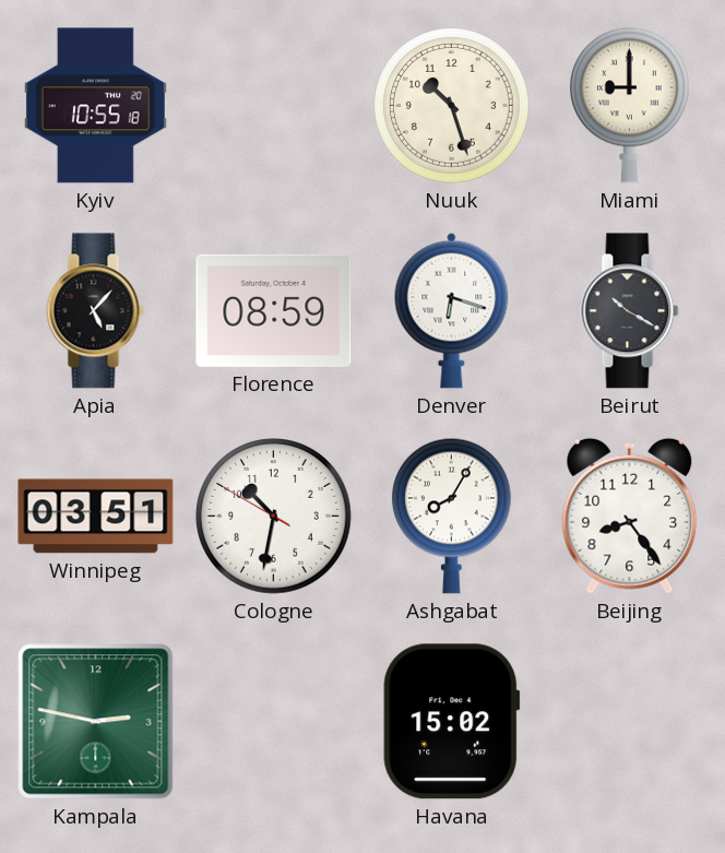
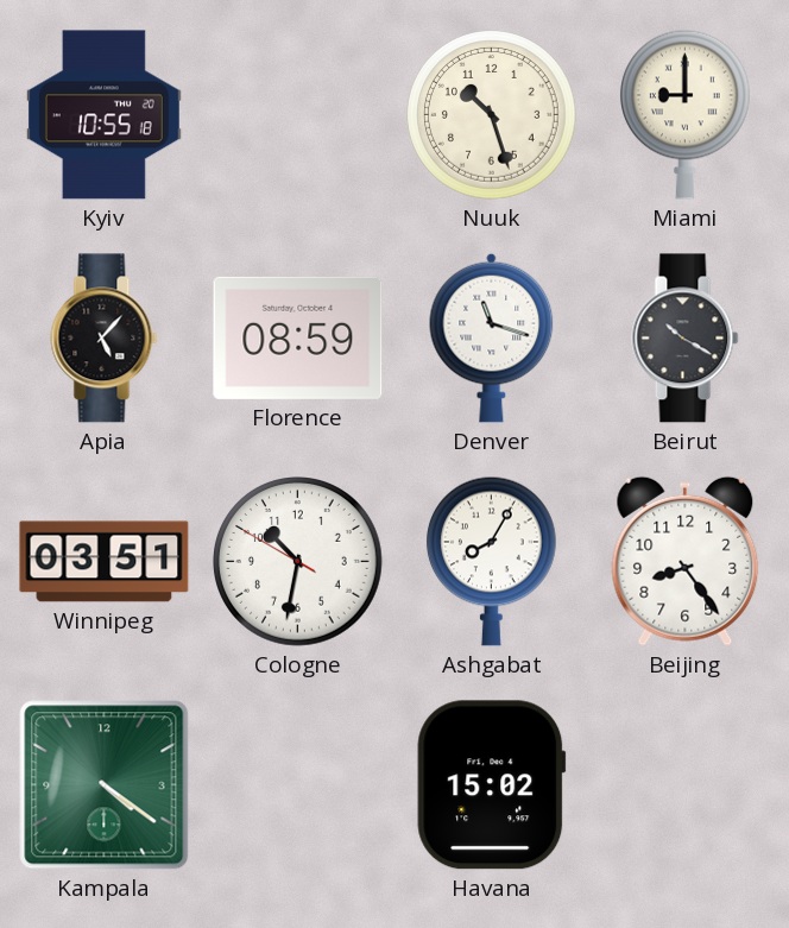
Denver: 6:18 -> 11:18 (492, 337)
Kampala: 2:47 -> 4:21 (105, 785)
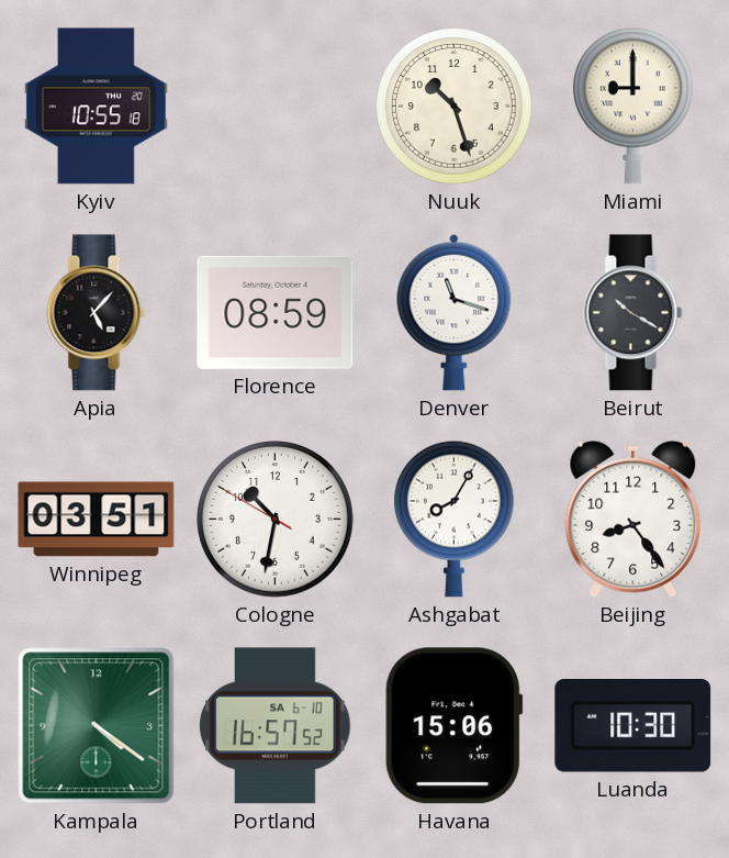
Portland: none -> 16:57 (276, 726)
Havana: 15:02 -> 15:06 (455, 726)
Luanda: none -> 10:30 (633, 726)
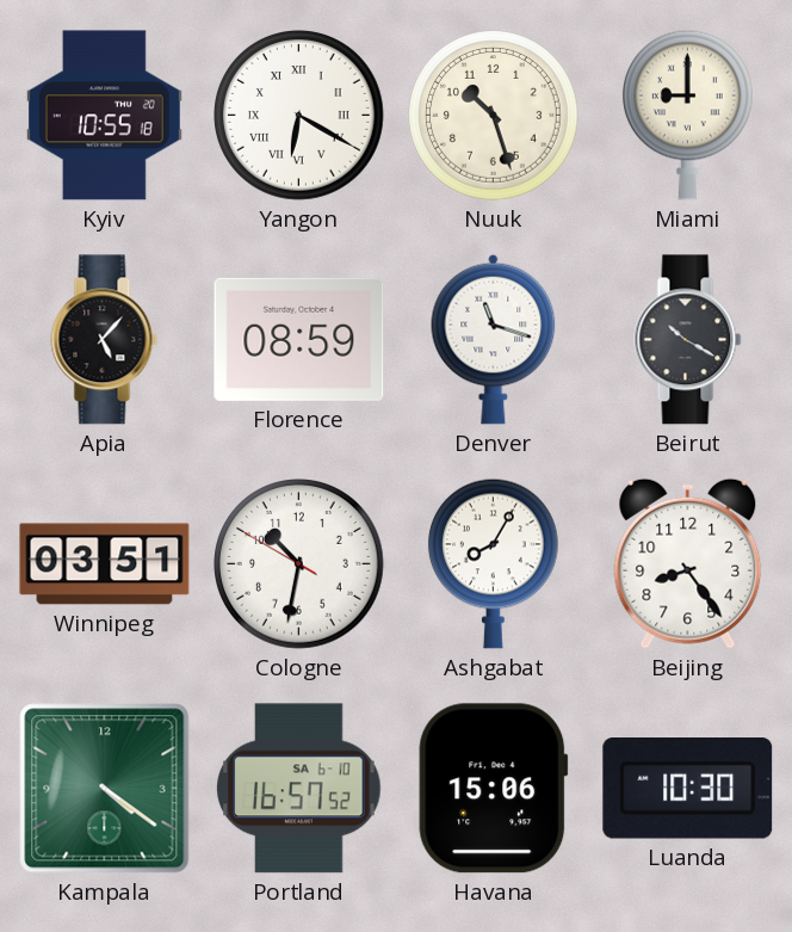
Yangon: none -> 6:20 (299, 116)
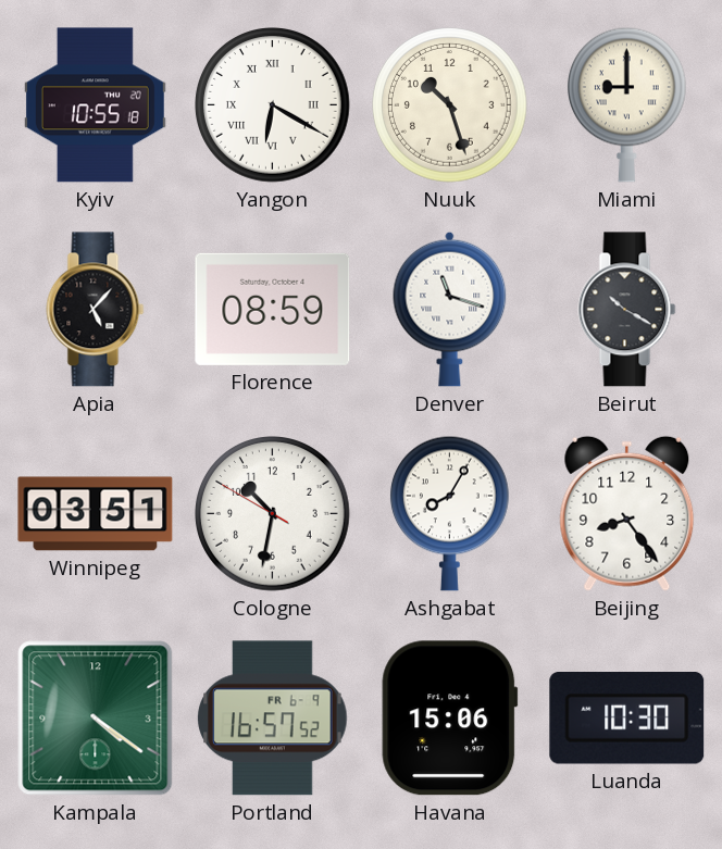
Portland date: SA 6-10 -> FR 6-9 (273, 719)
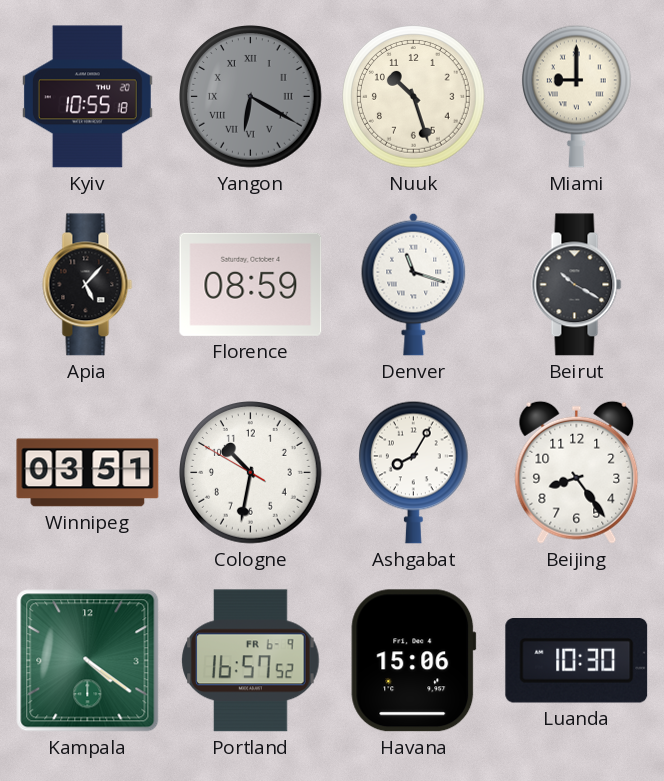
Yangon dial: white -> grey (251, 97)
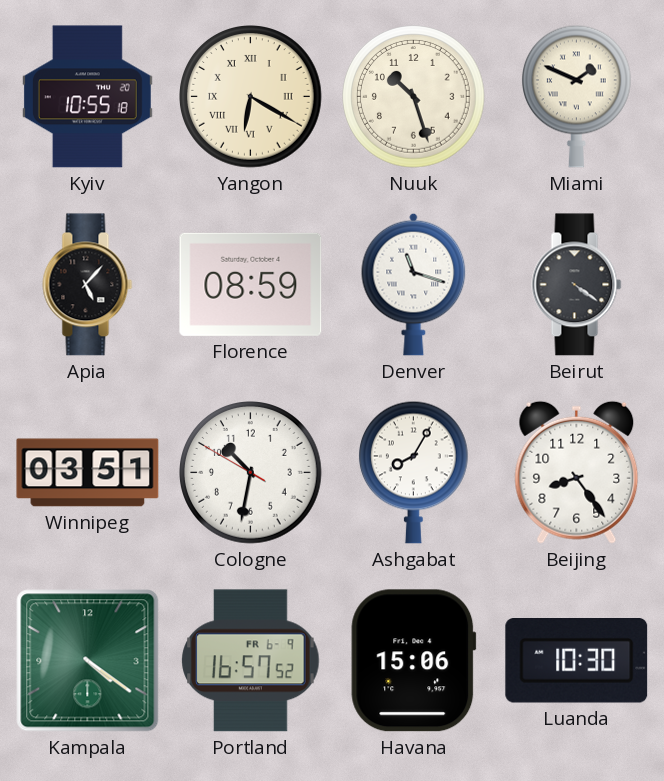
Yangon dial: grey -> cream (251, 97)
Miami: 9:00 -> 1:49 (576, 96)
Beirut: 10:20 -> 4:21 (577, 285)
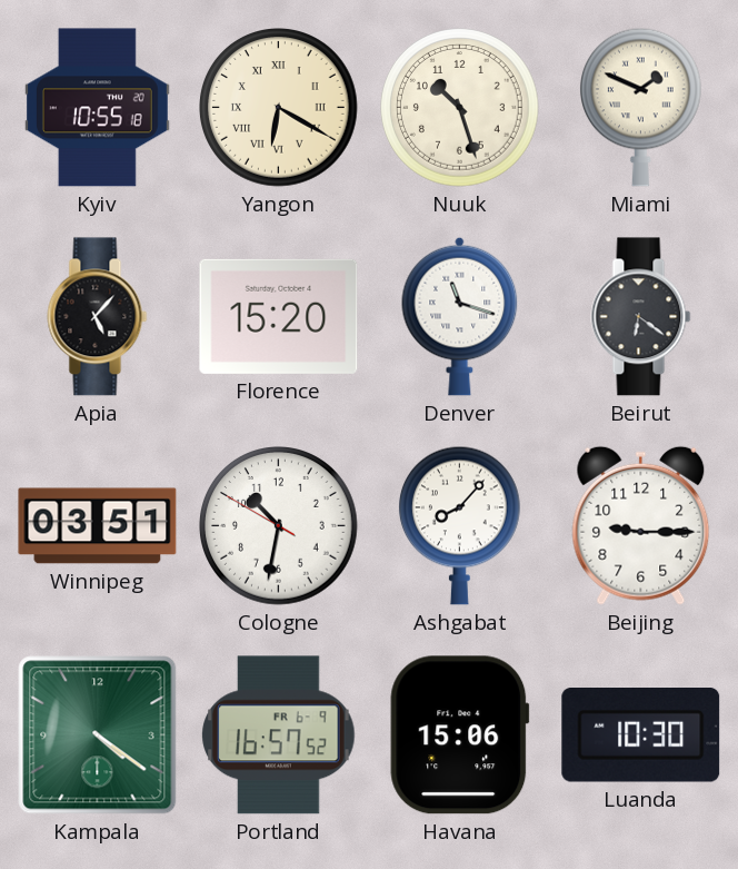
Florence: 08:59 -> 15:20 (279, 316)
Beirut: 4:21 -> 6:21 (641, 317)
Ashgabat: 8:05 -> 8:07 (459, 525)
Beijing: 8:24 -> 9:15 (641, 525)
